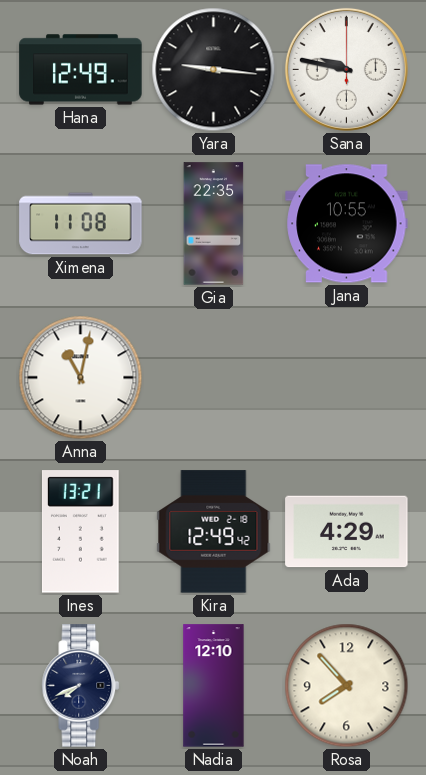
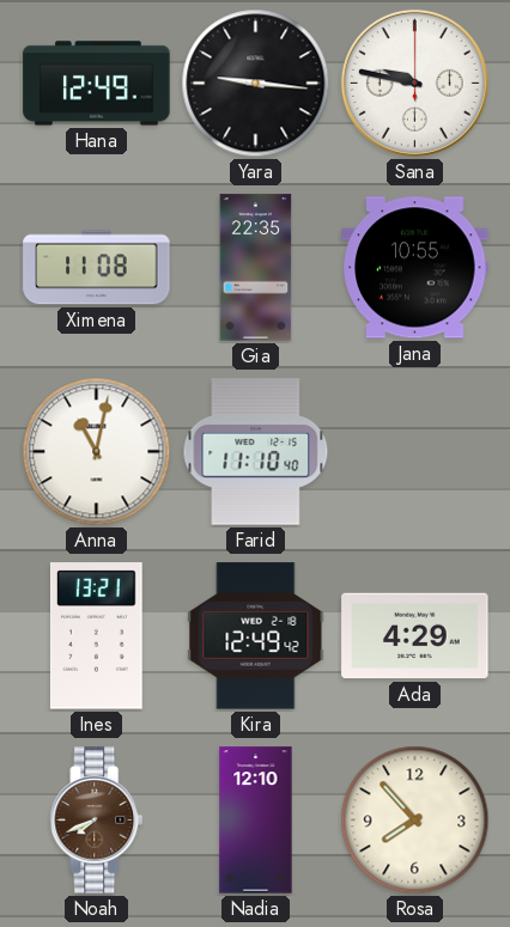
Farid: none -> 11:10 (256, 452)
Noah dial: navy -> brown (97, 821)
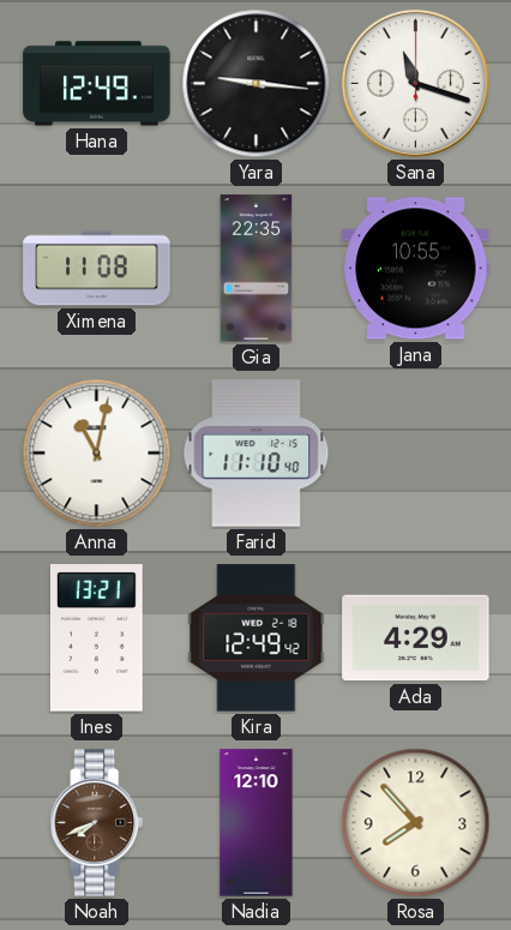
Sana: 9:47 -> 11:18 (415, 83)
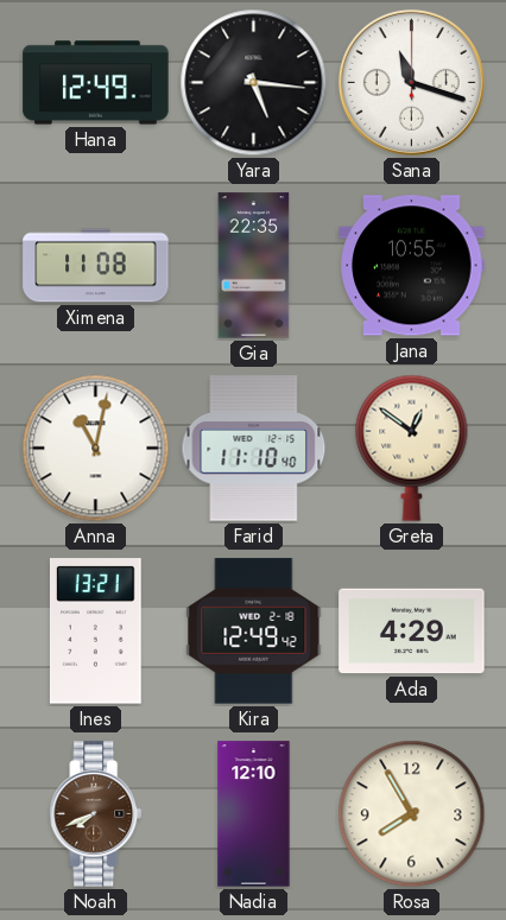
Yara: 9:16 -> 5:16 (254, 83)
Greta: none -> 12:51 (412, 448)
Rosa: 7:53 -> 7:55 (412, 814)
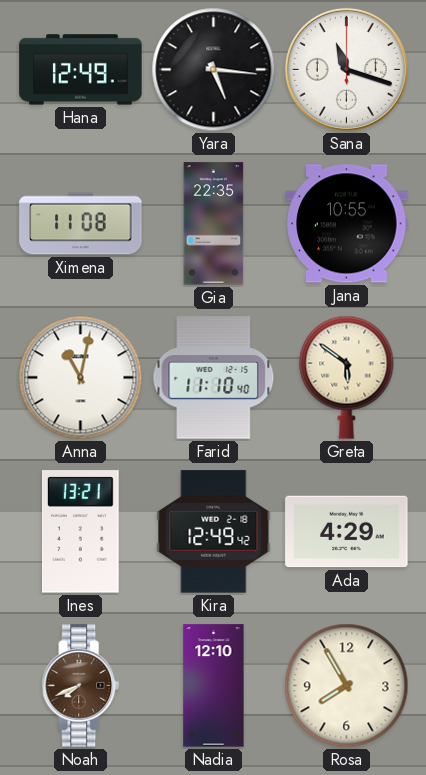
Greta: 12:51 -> 5:51 (347, 377)
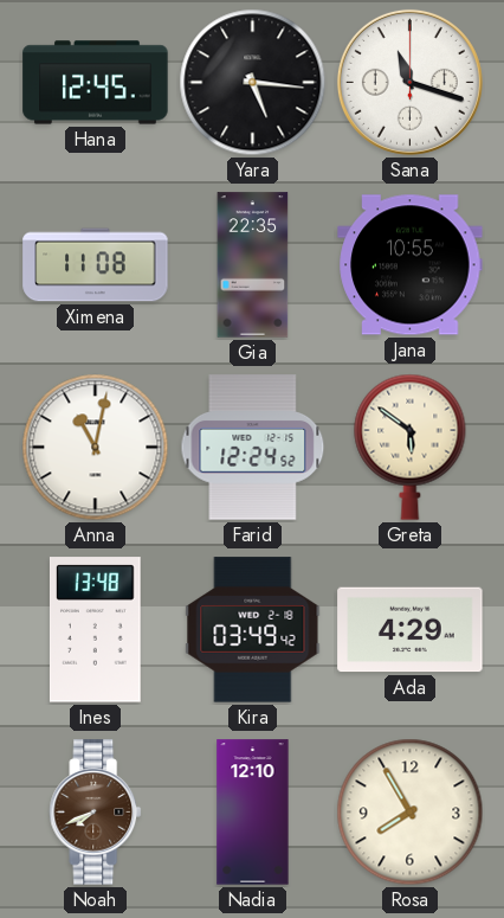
Hana: 12:49 -> 12:45 (96, 83)
Farid: 11:10 -> 12:24 (253, 448)
Ines: 13:21 -> 13:48 (95, 630)
Kira: 12:49 -> 03:49 (253, 630)
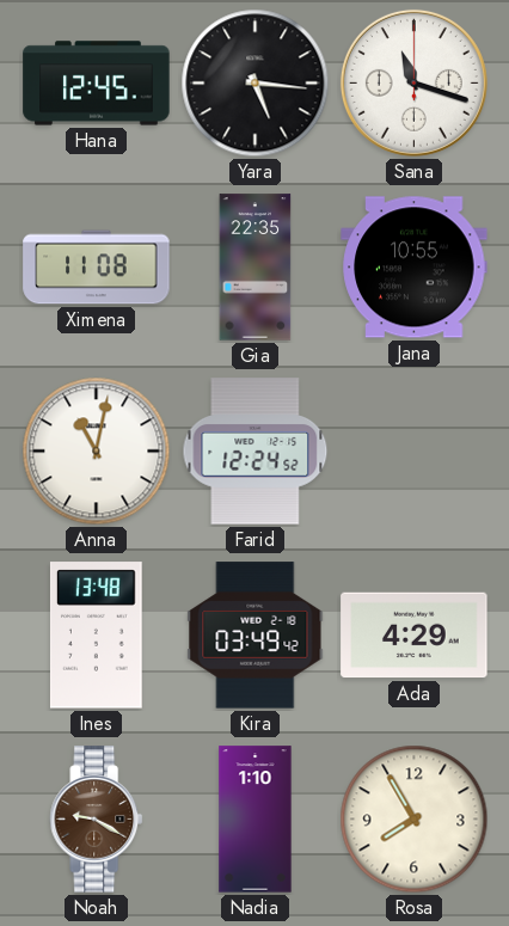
Greta: 5:51 -> none (411, 447)
Noah: 7:41 -> 9:20 (97, 820)
Nadia: 12:10 -> 1:10 (256, 820)
